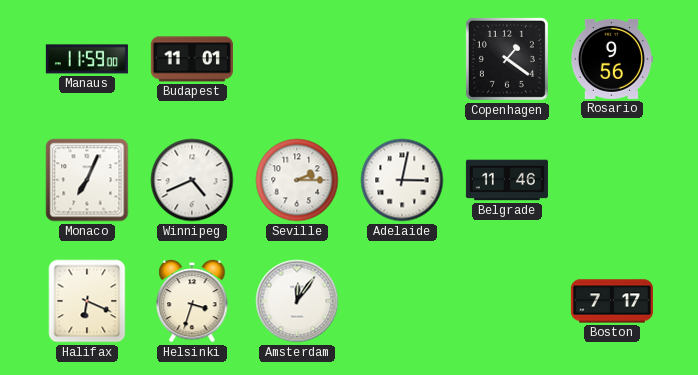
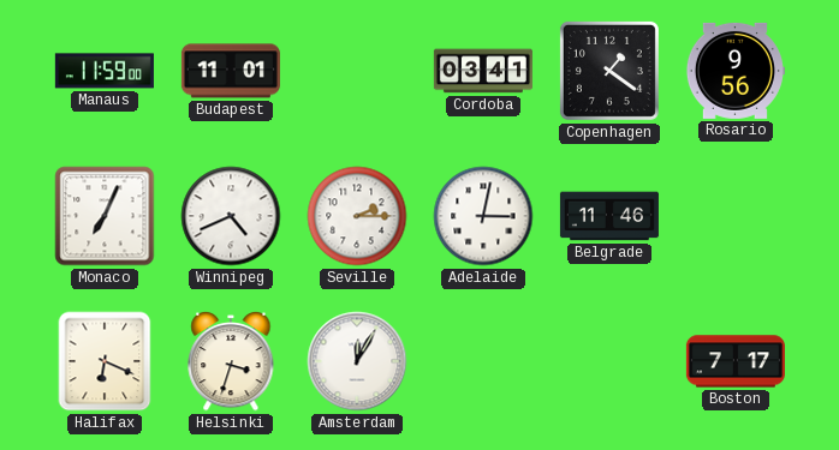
Cordoba: none -> 03:41 (483, 71)
Amsterdam: 12:06 -> 12:05 (357, 361)
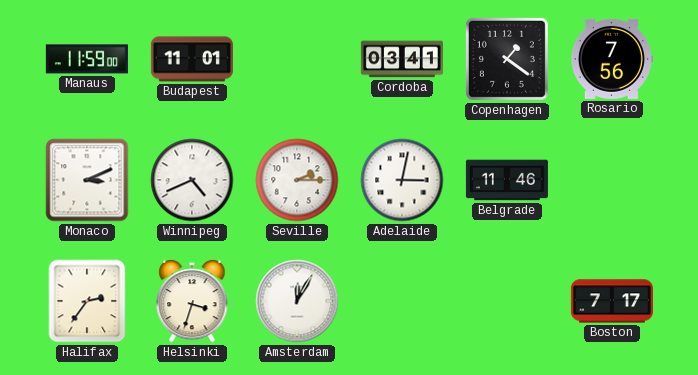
Rosario: 9:56 -> 7:56 (611, 59)
Monaco: 7:04 -> 3:11 (87, 180)
Halifax: 6:19 -> 2:36 (87, 301)
